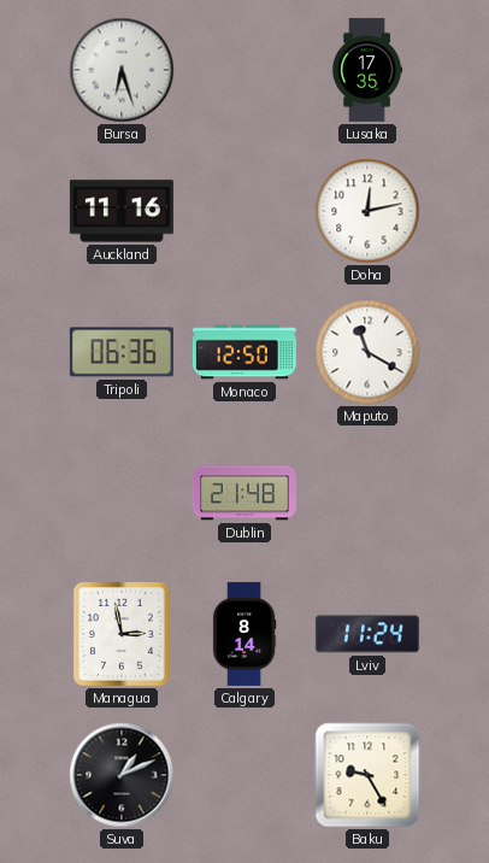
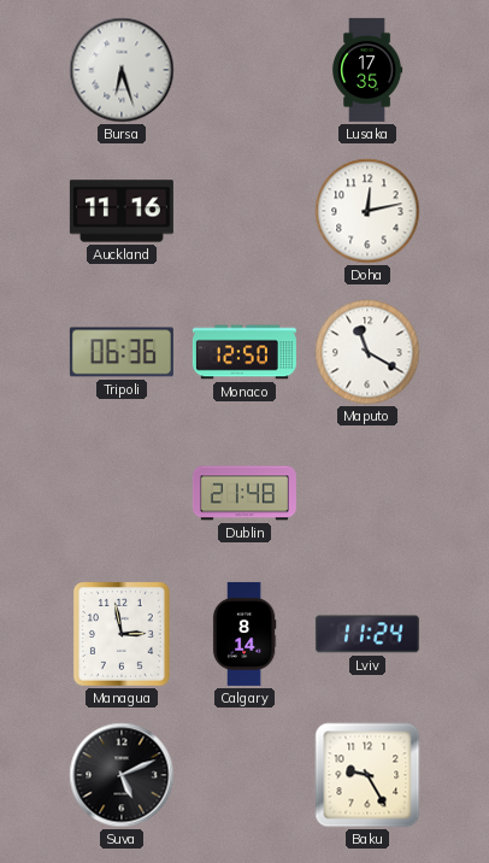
Suva: 1:11 -> 5:11 (122, 775)
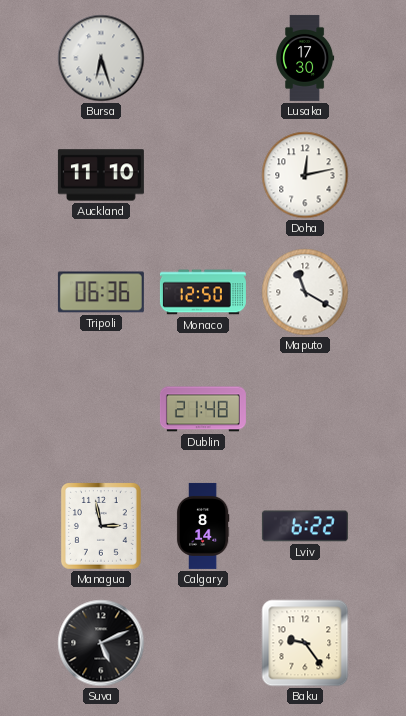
Lusaka: 17:35 -> 17:30 (305, 58)
Auckland: 11:16 -> 11:10 (101, 175)
Lviv: 11:24 -> 6:22 (305, 526)
Baku: 9:25 -> 9:24 (305, 643)
